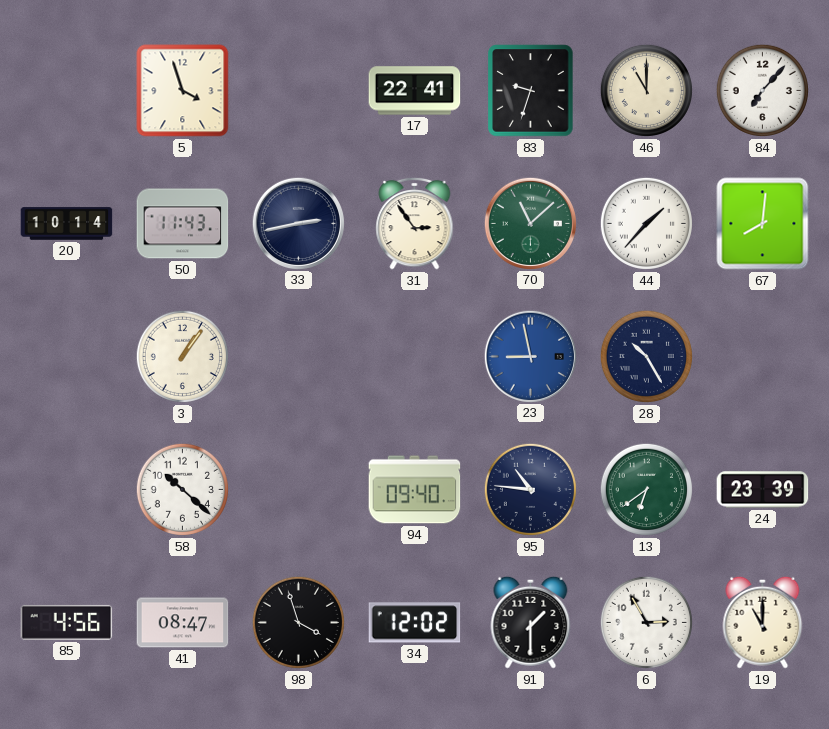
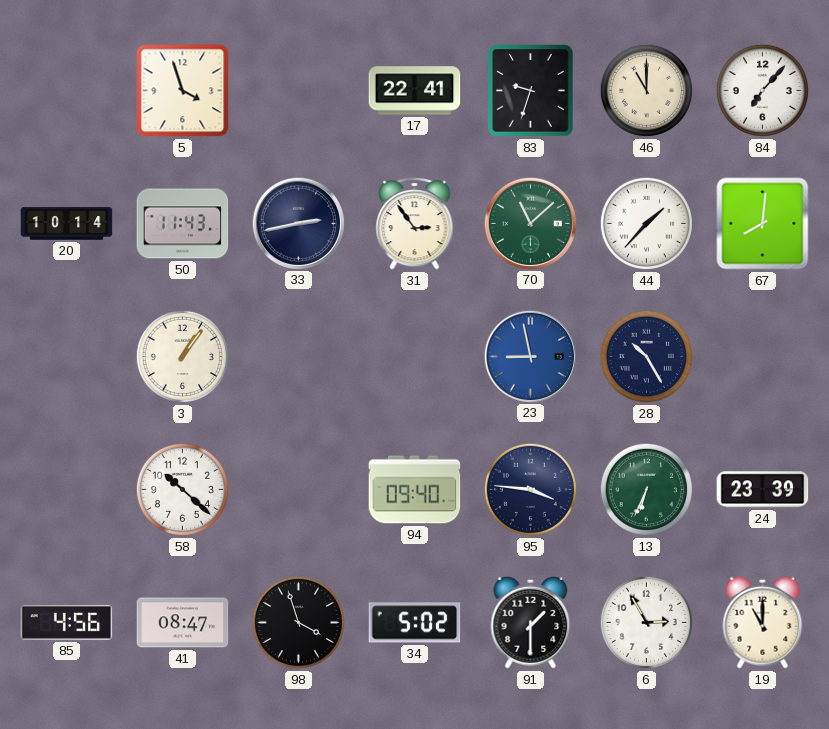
95: 10:46 -> 3:46 (530, 489)
13: 6:39 -> 6:34 (646, 489)
34: 12:02 -> 5:02 (415, 623)
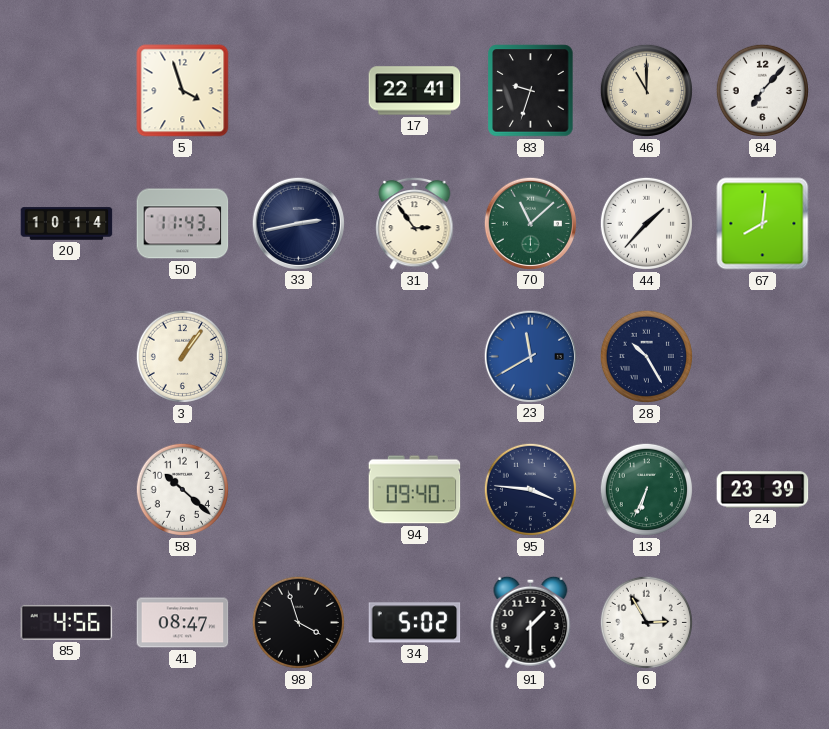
23: 8:58 -> 11:40 (530, 356)
19: 11:00 -> none (763, 622)
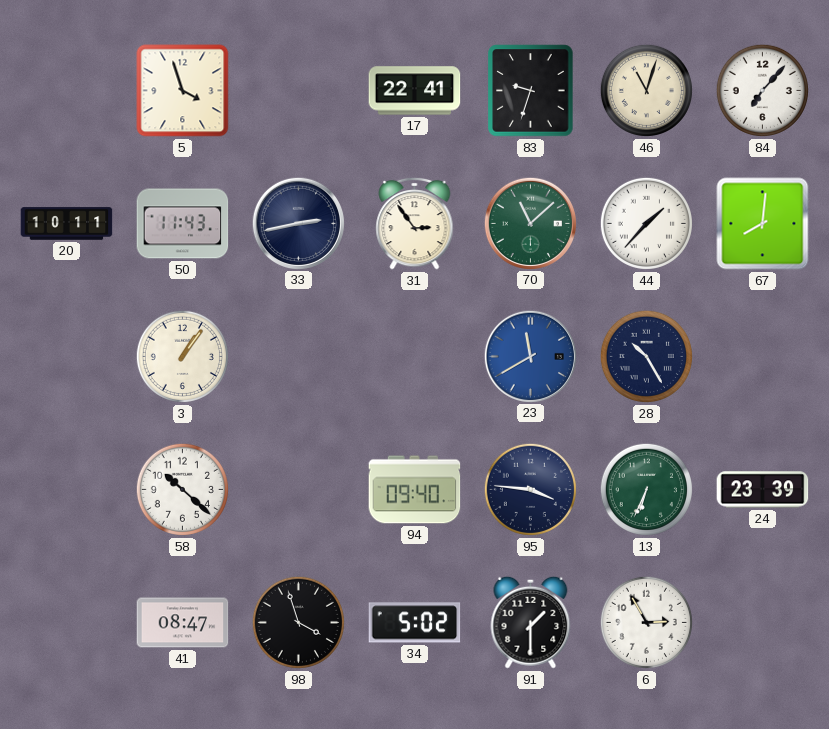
46: 11:00 -> 11:03 (646, 90)
20: 10:14 -> 10:11 (67, 224)
85: 4:56 -> none (67, 622)
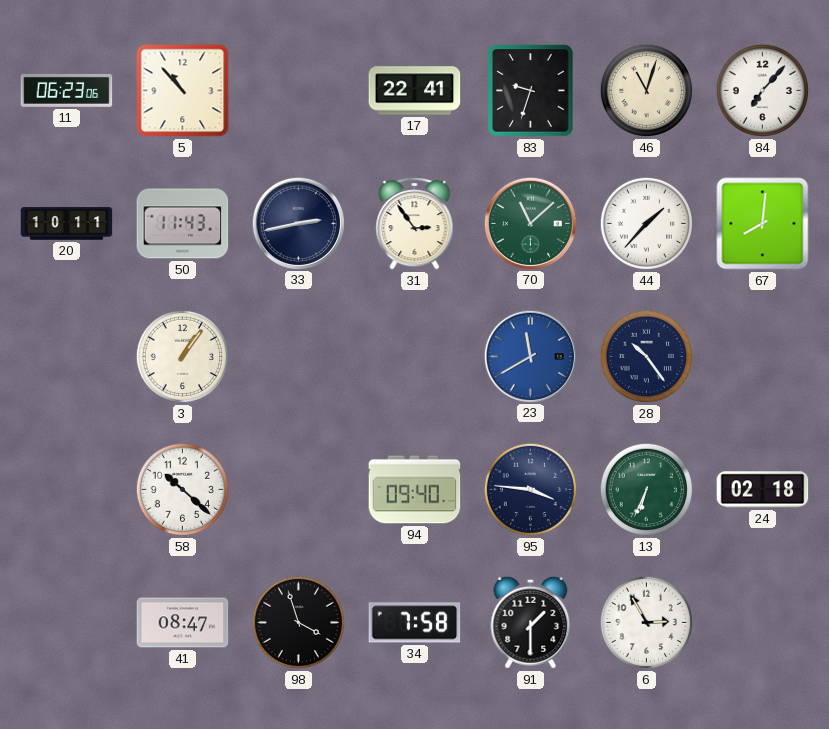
11: none -> 06:23 (67, 90)
5: 3:57 -> 10:53 (183, 91)
28: 10:25 -> 10:24 (646, 356)
24: 23:39 -> 02:18 (763, 490)
34: 5:02 -> 7:58 (415, 623)
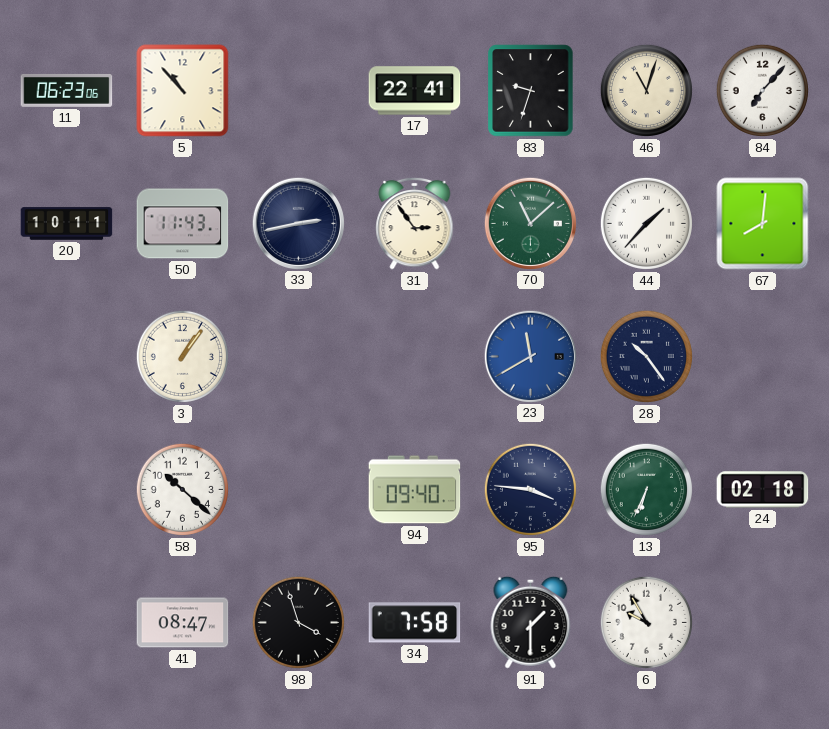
6: 2:55 -> 9:55 (646, 622)
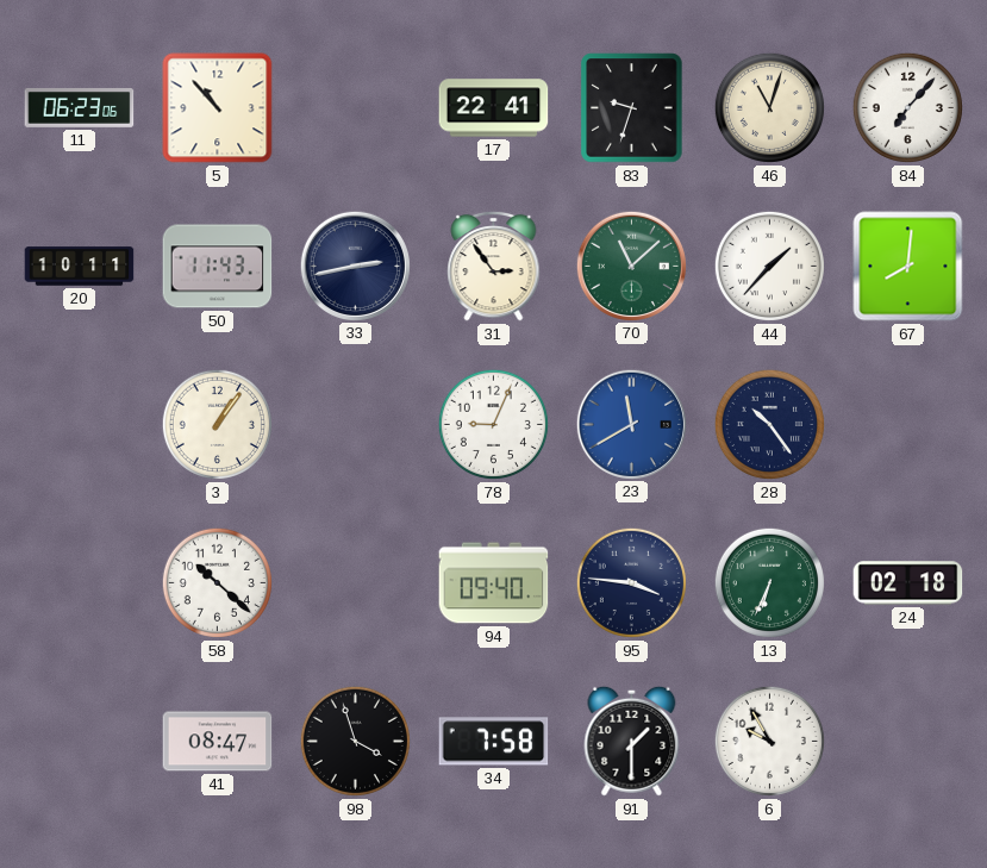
78: none -> 9:04 (493, 424)
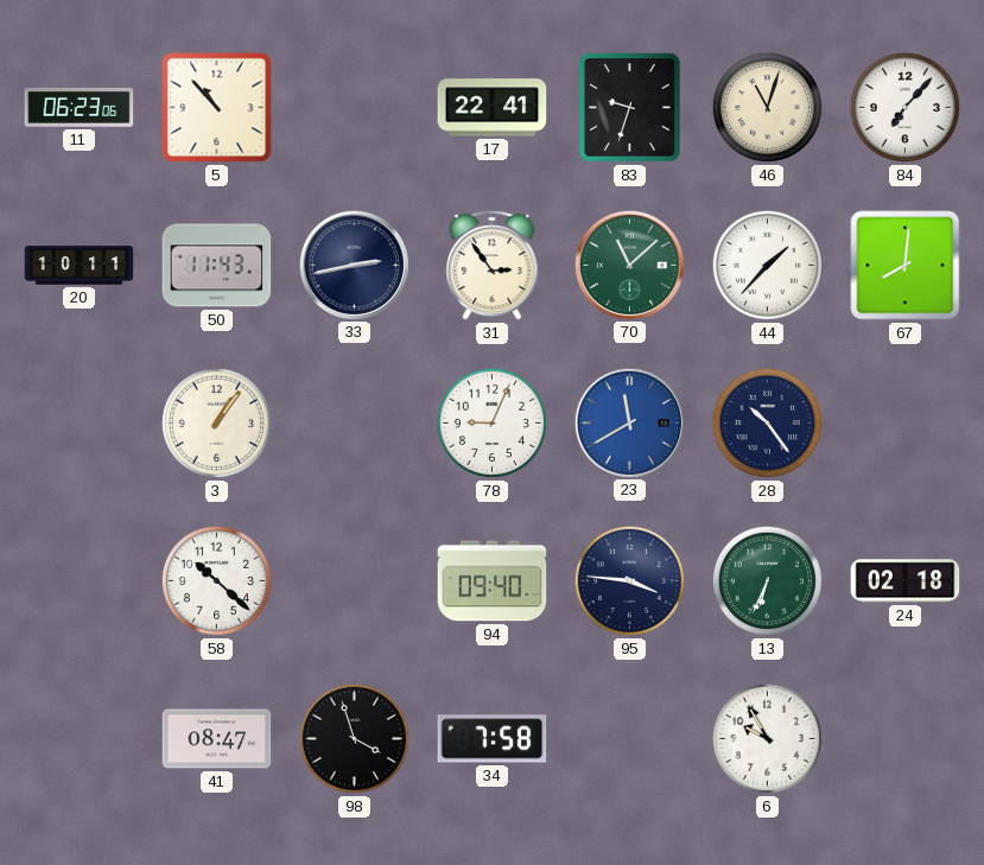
91: 1:30 -> none (632, 741)
